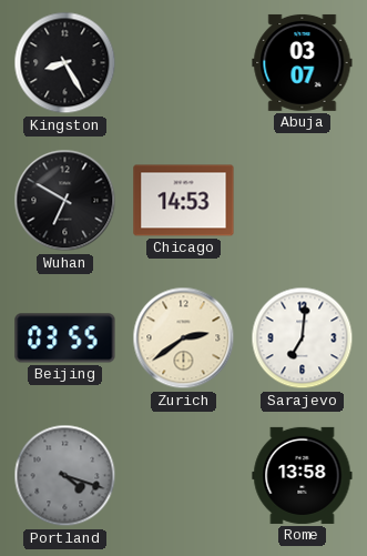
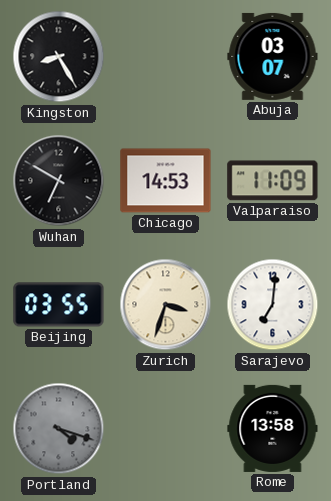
Valparaiso: none -> 11:09 (273, 181)
Zurich: 2:39 -> 3:33 (166, 305)
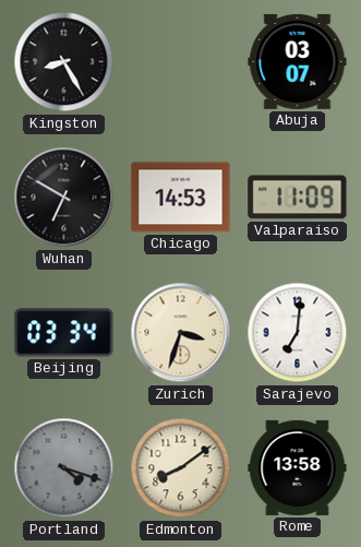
Beijing: 03:55 -> 03:34 (64, 333)
Edmonton: none -> 8:09 (181, 468)
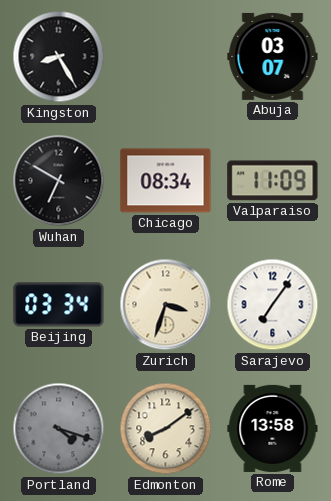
Chicago: 14:53 -> 08:34 (166, 181)
Sarajevo: 7:01 -> 7:06 (273, 305)
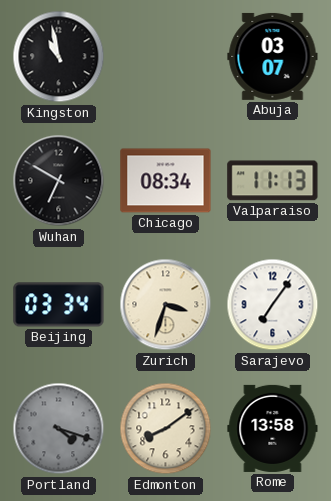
Kingston: 8:25 -> 10:58 (59, 57)
Valparaiso: 11:09 -> 11:13 (273, 181)
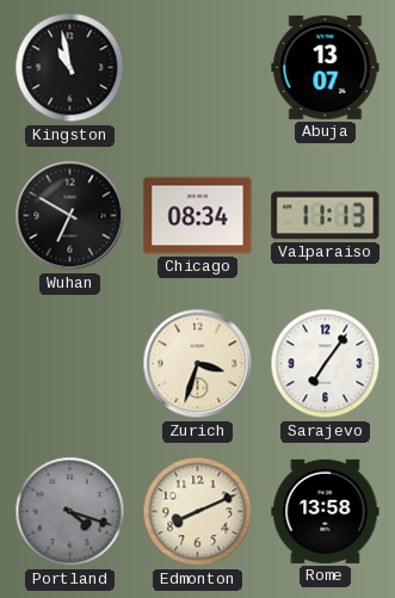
Abuja: 03:07 -> 13:07 (326, 67)
Beijing: 03:34 -> none (59, 305)
Edmonton: 8:09 -> 8:11 (198, 512)
